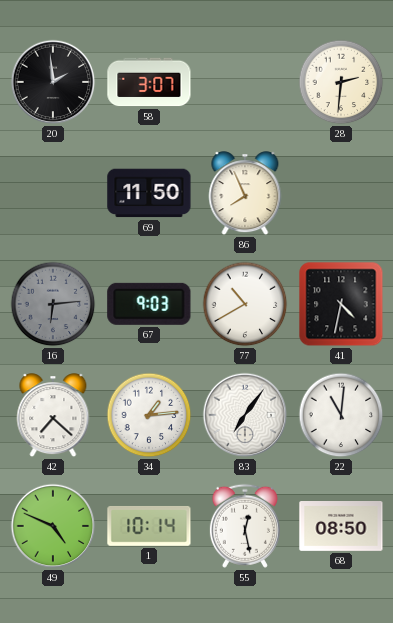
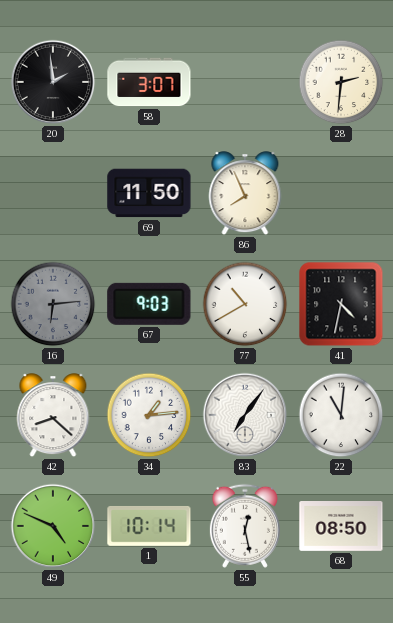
42: 7:22 -> 8:22 (53, 416)
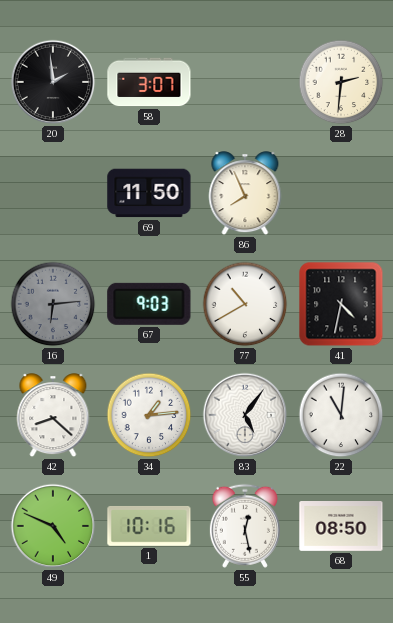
83: 7:06 -> 5:06 (245, 415)
1: 10:14 -> 10:16 (149, 526)
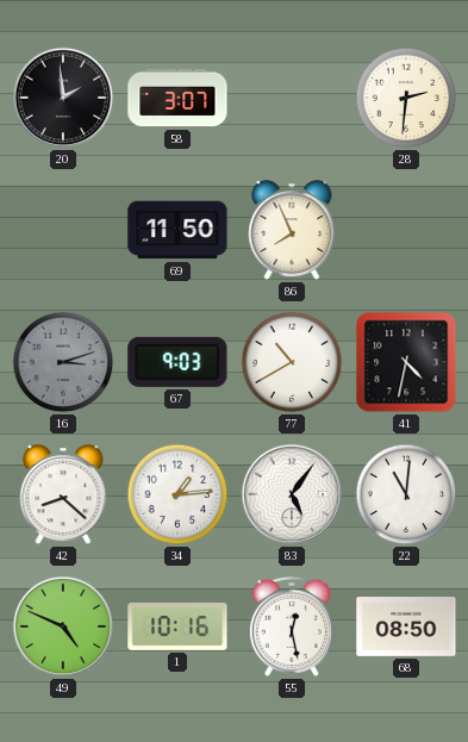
16: 6:14 -> 3:12 (63, 362)
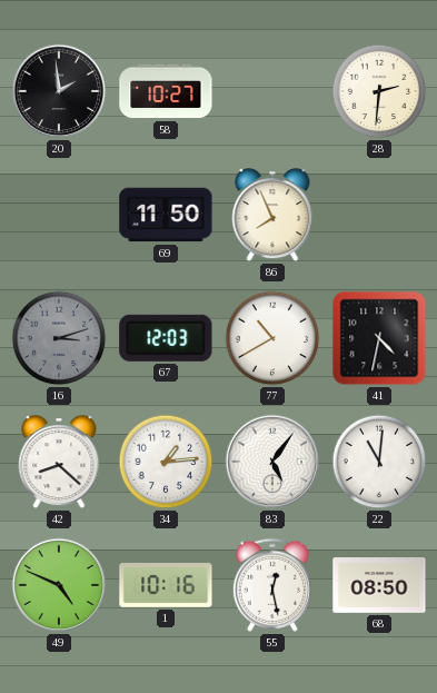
58: 3:07 -> 10:27 (166, 91)
67: 9:03 -> 12:03 (166, 338)
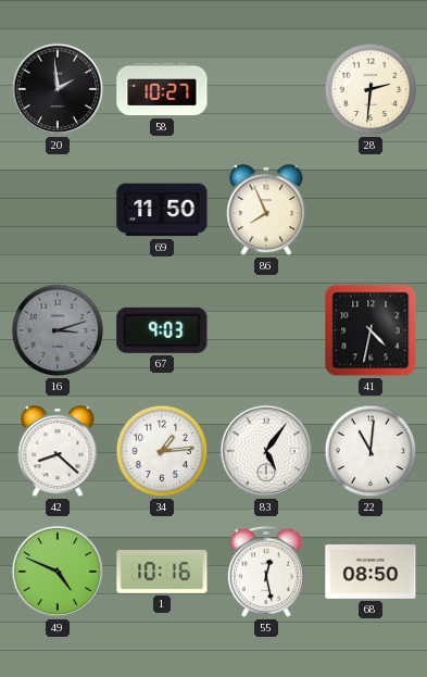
67: 12:03 -> 9:03 (162, 330)
77: 10:40 -> none (272, 338)
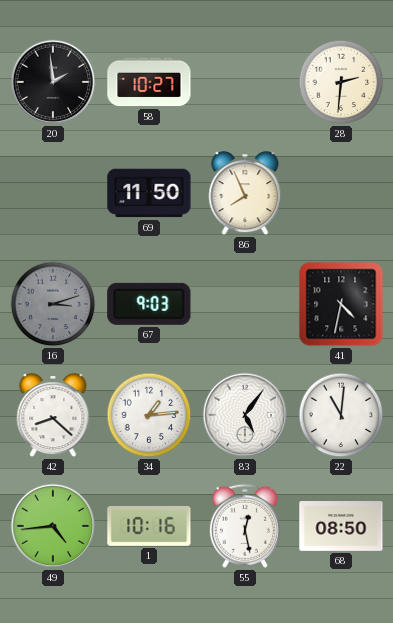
49: 4:49 -> 4:44 (53, 526)
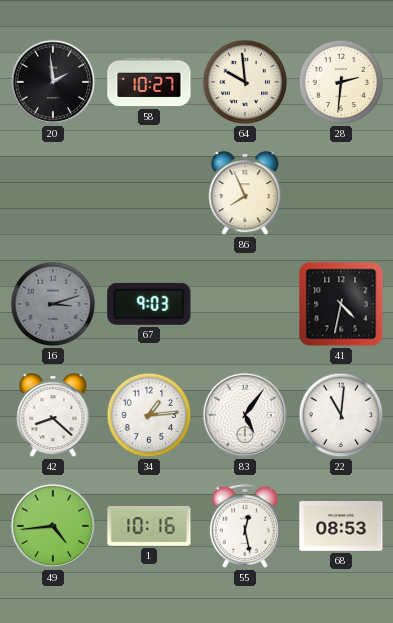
64: none -> 9:59 (245, 82)
69: 11:50 -> none (149, 193)
68: 08:50 -> 08:53 (341, 527)
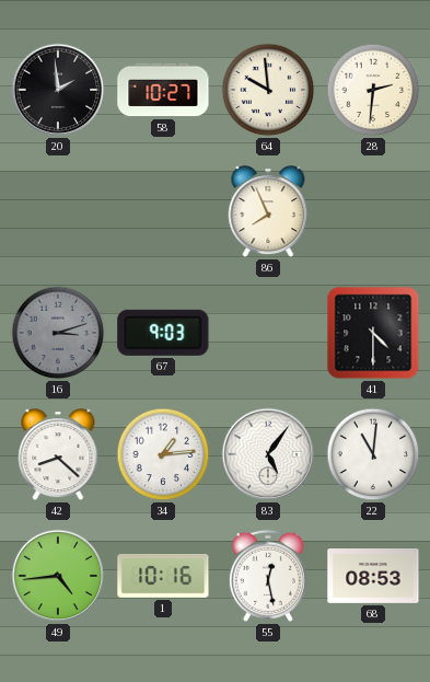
41: 4:32 -> 4:30 (373, 333)
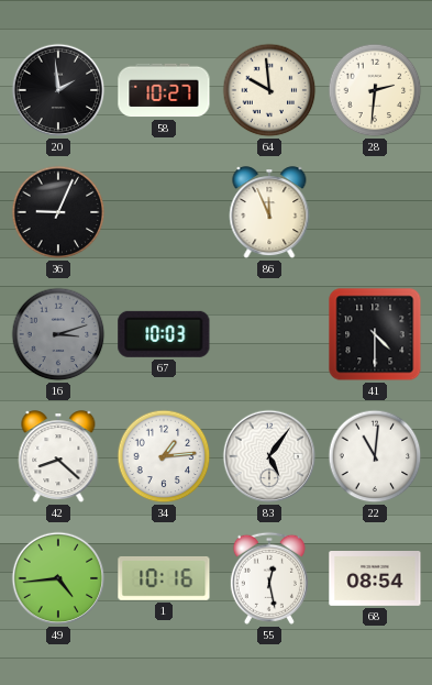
36: none -> 9:04 (58, 212)
86: 7:56 -> 11:56 (269, 213)
67: 9:03 -> 10:03 (164, 334)
68: 08:53 -> 08:54 (375, 579)
